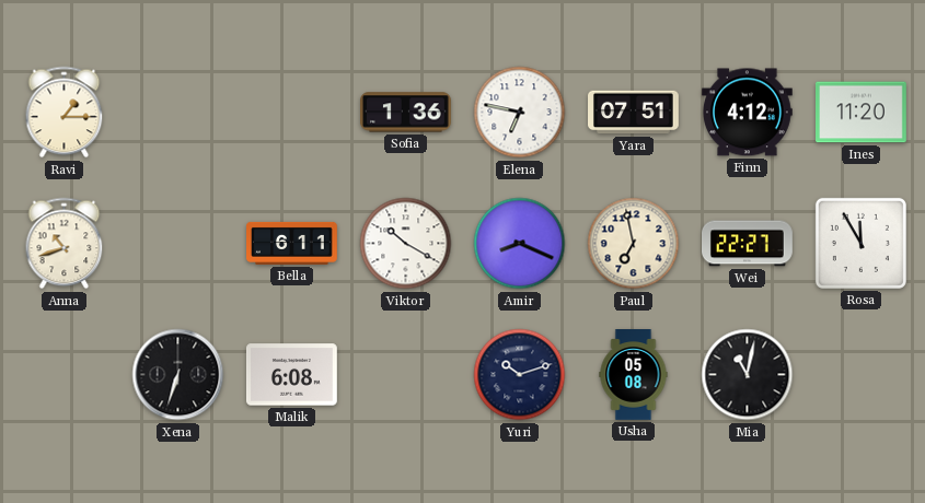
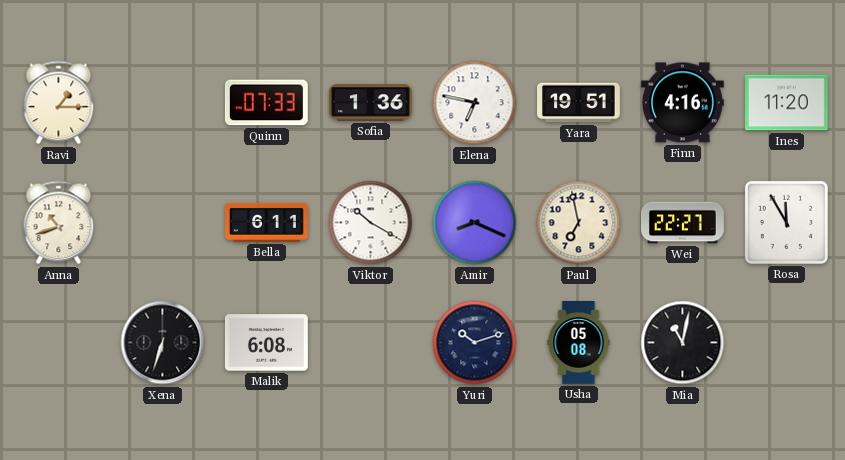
Quinn: none -> 07:33 (266, 103)
Yara: 07:51 -> 19:51 (579, 103)
Finn: 4:12 -> 4:16 (683, 103)
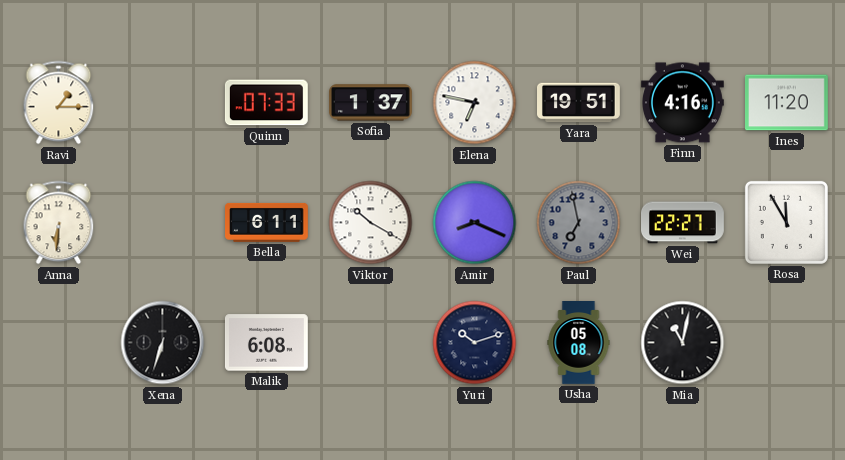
Sofia: 1:36 -> 1:37 (371, 103)
Anna: 10:42 -> 6:31 (59, 223)
Paul dial: cream -> grey (579, 223)
